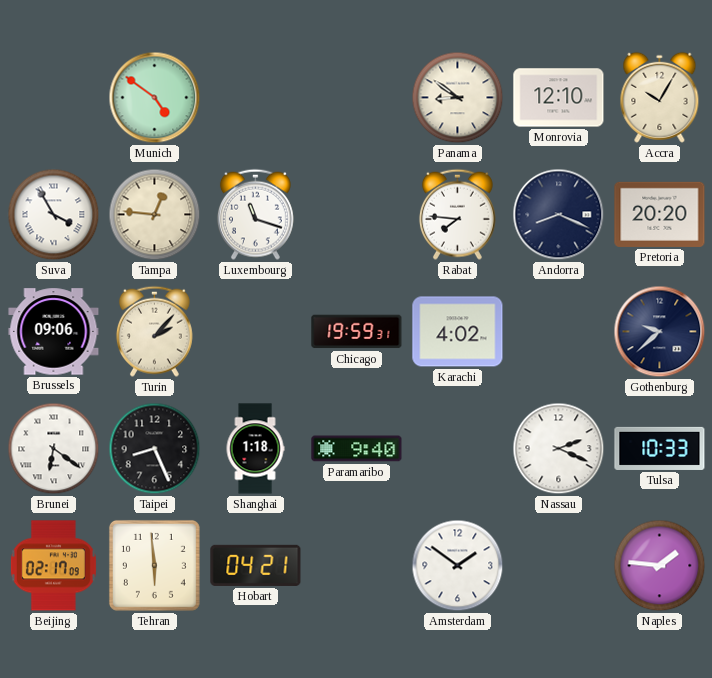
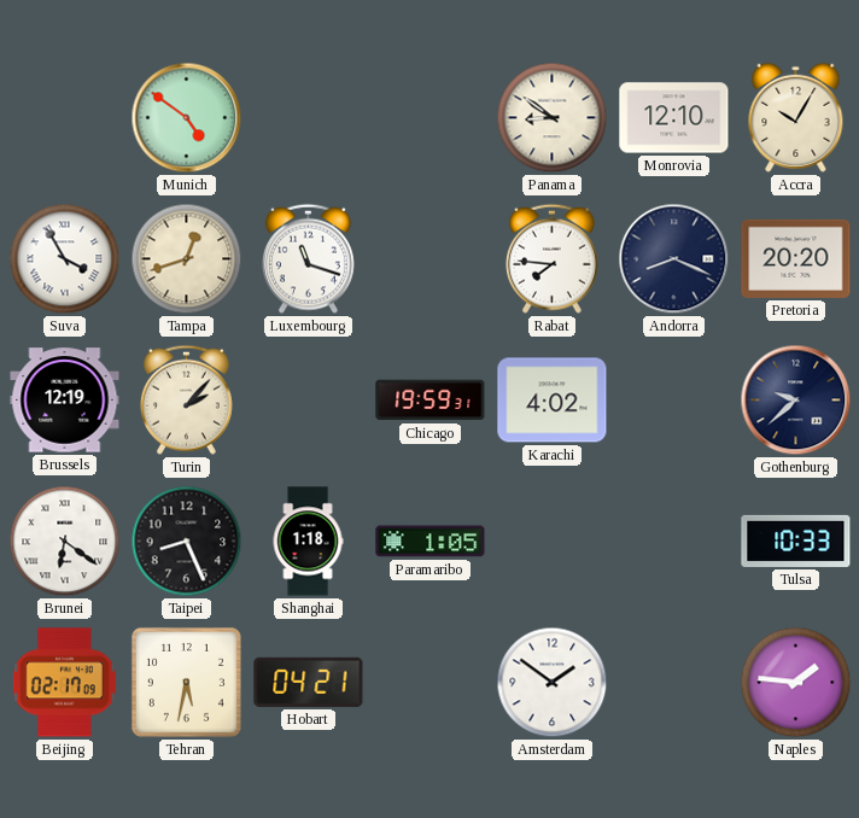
Tampa: 12:46 -> 12:42 (187, 259)
Brussels: 09:06 -> 12:19 (65, 401)
Paramaribo: 9:40 -> 1:05 (431, 542)
Nassau: 2:19 -> none (559, 449)
Tehran: 5:59 -> 5:32 (186, 682)
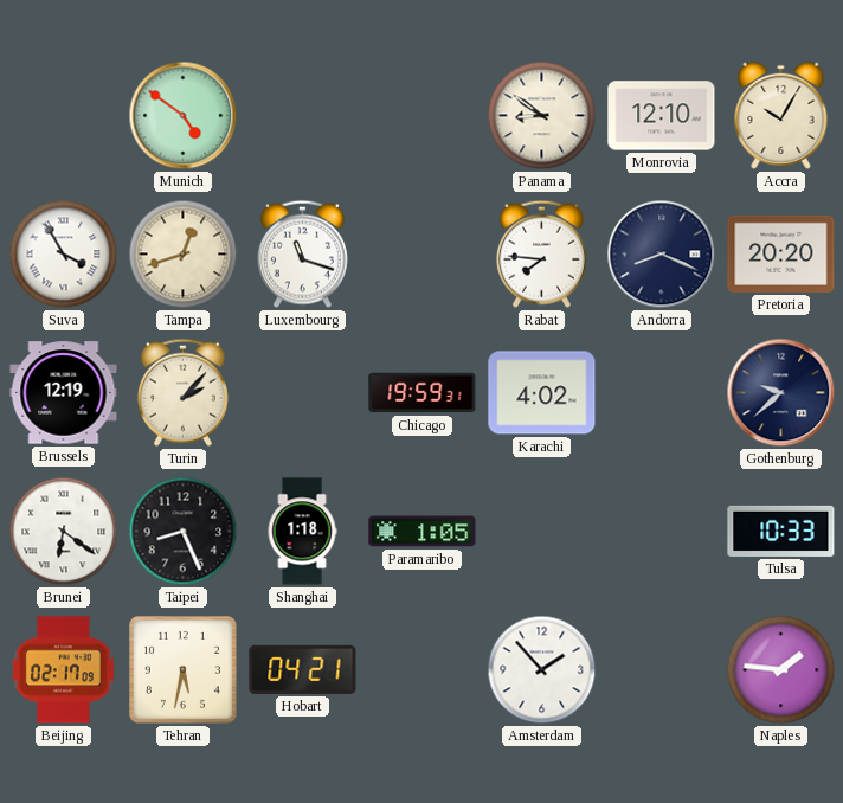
Amsterdam: 1:51 -> 1:53 (542, 670)
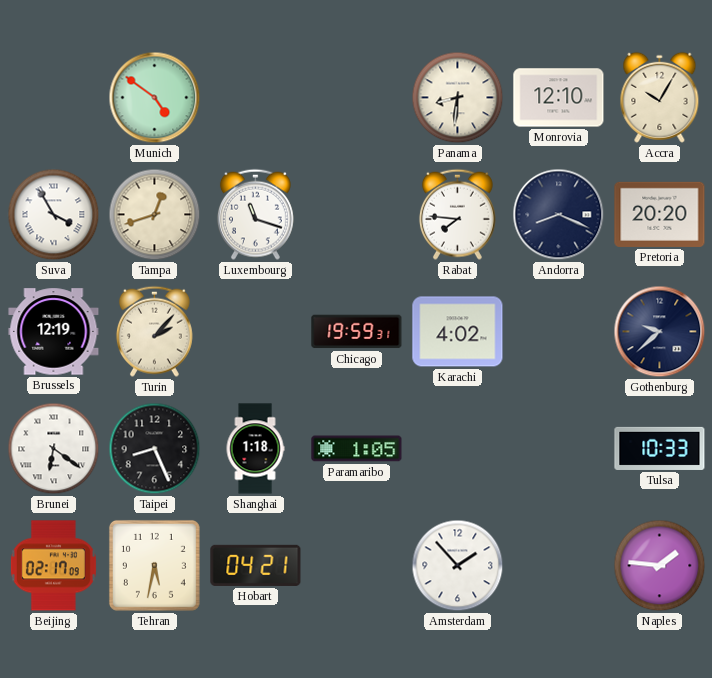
Panama: 8:51 -> 8:31 (458, 98)
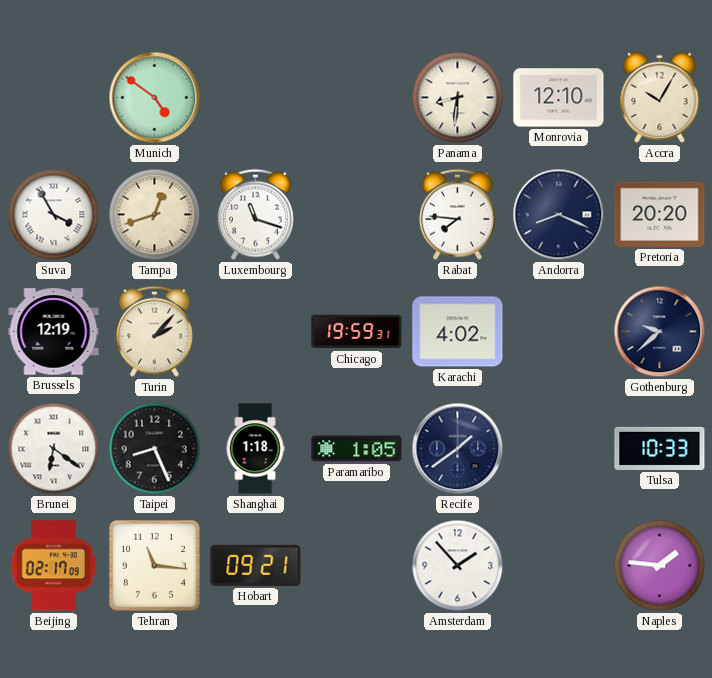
Recife: none -> 1:39 (458, 449)
Tehran: 5:32 -> 11:16 (154, 565)
Hobart: 04:21 -> 09:21 (256, 565)
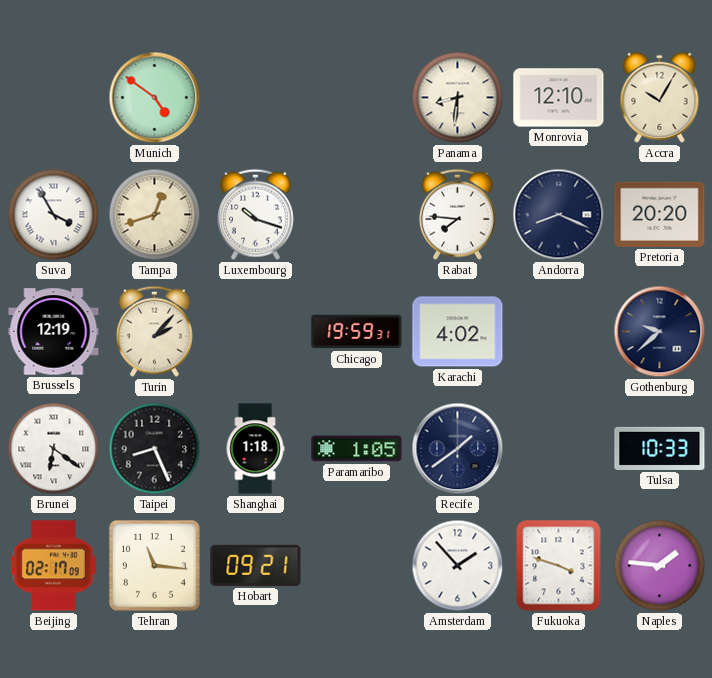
Luxembourg: 11:18 -> 10:18 (255, 214)
Fukuoka: none -> 3:48 (559, 566)
